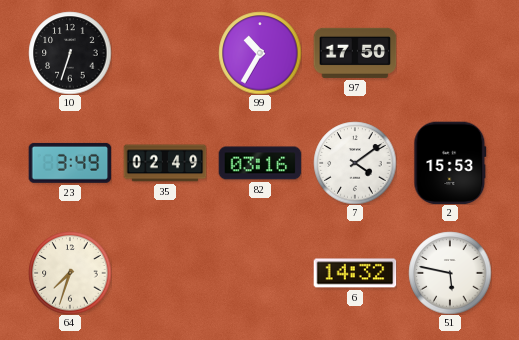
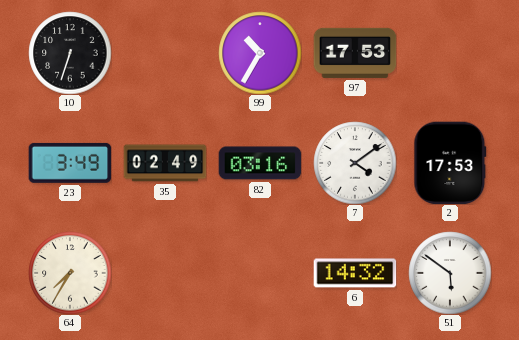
97: 17:50 -> 17:53 (355, 53)
2: 15:53 -> 17:53 (450, 163)
64: 7:33 -> 7:35 (70, 273)
51: 5:47 -> 5:51 (450, 273)
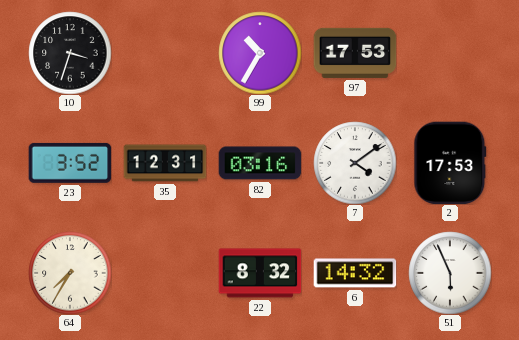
10: 6:33 -> 3:33 (70, 53)
23: 3:49 -> 3:52 (70, 163)
35: 02:49 -> 12:31 (165, 163)
22: none -> 8:32 (260, 273)
51: 5:51 -> 5:56 (450, 273)
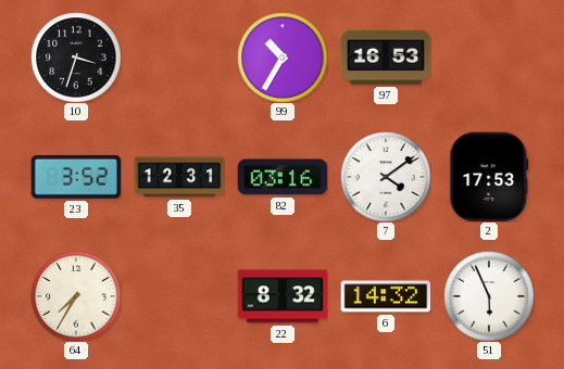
97: 17:53 -> 16:53 (386, 58)
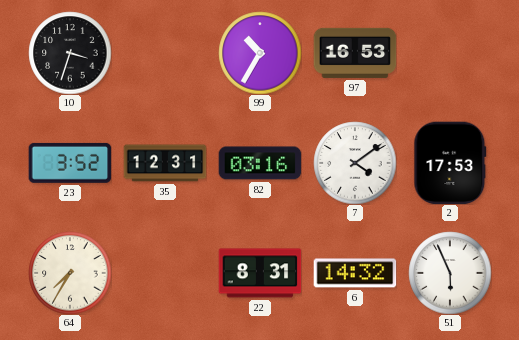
22: 8:32 -> 8:31 (260, 273)
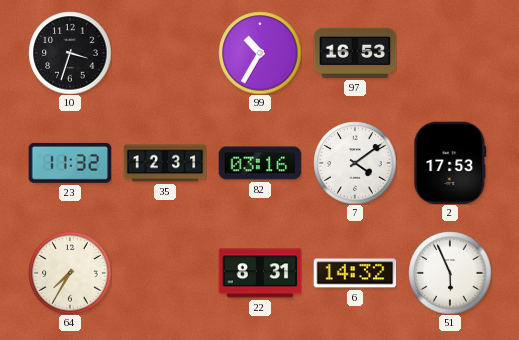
23: 3:52 -> 11:32 (70, 163)
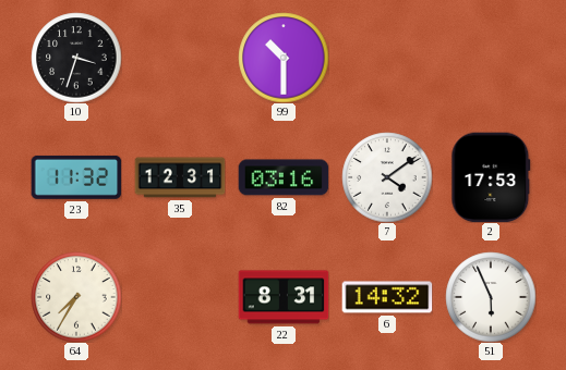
99: 10:35 -> 10:30 (284, 58)
97: 16:53 -> none (355, 53)
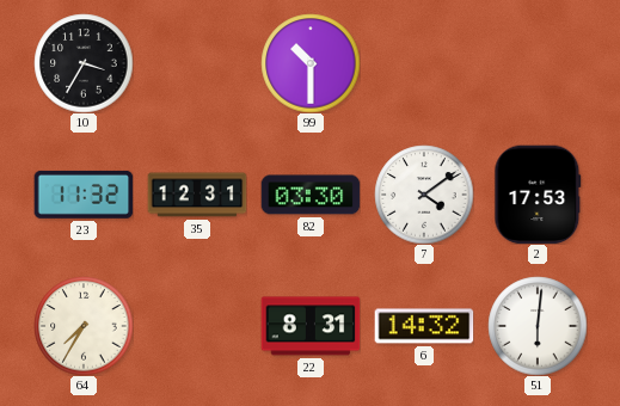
10: 3:33 -> 3:35 (84, 63)
82: 03:16 -> 03:30 (311, 195)
51: 5:56 -> 6:01 (538, 326)
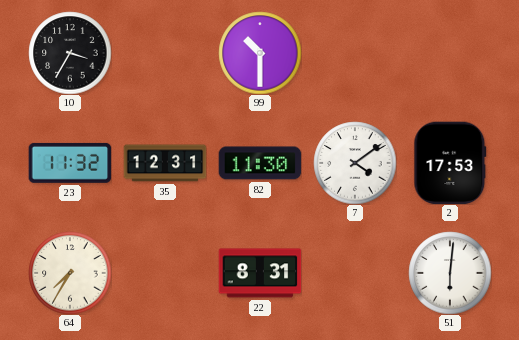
82: 03:30 -> 11:30 (260, 163)
6: 14:32 -> none (424, 326)
